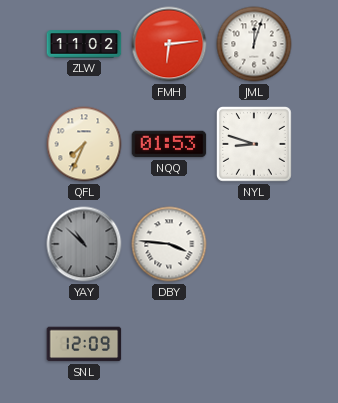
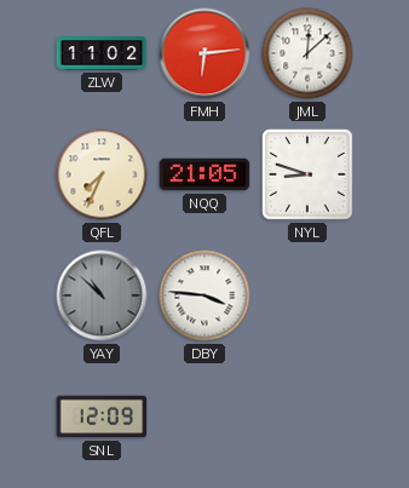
JML: 12:03 -> 12:08 (307, 53)
NQQ: 01:53 -> 21:05 (204, 174)
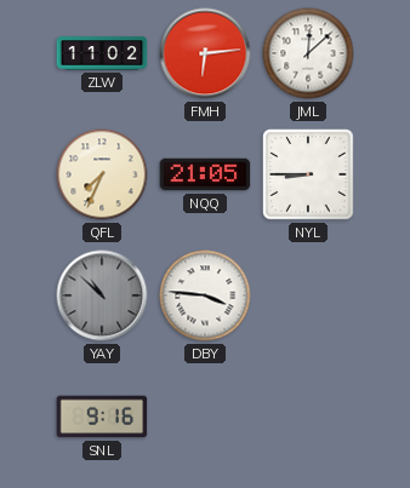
NYL: 8:48 -> 8:45 (309, 176)
SNL: 12:09 -> 9:16 (102, 417)
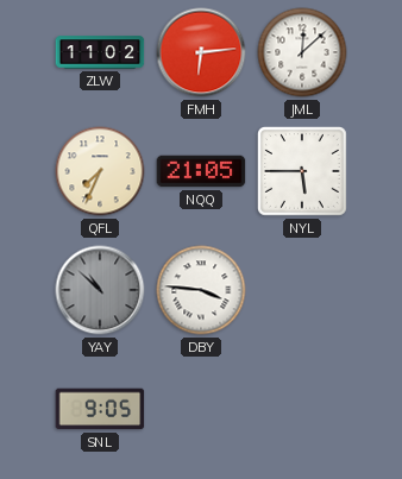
NYL: 8:45 -> 5:45 (303, 172)
SNL: 9:16 -> 9:05 (100, 409)
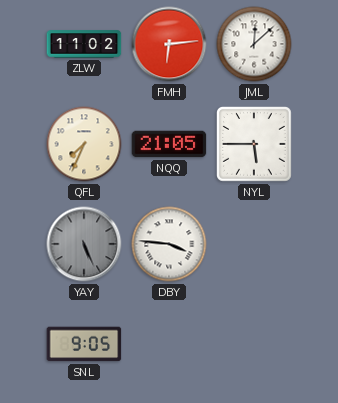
YAY: 10:52 -> 5:26 (84, 244)
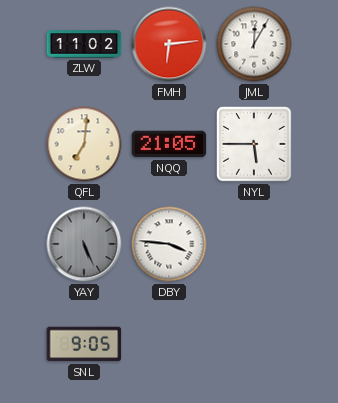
JML: 12:08 -> 12:05 (254, 44)
QFL: 7:34 -> 7:01 (84, 144)
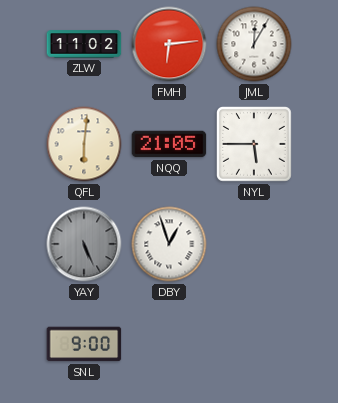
QFL: 7:01 -> 6:01 (84, 144)
DBY: 3:46 -> 12:57 (169, 244)
SNL: 9:05 -> 9:00 (84, 344)
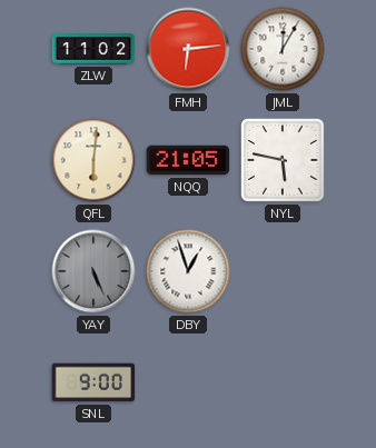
NYL: 5:45 -> 5:47 (284, 161)
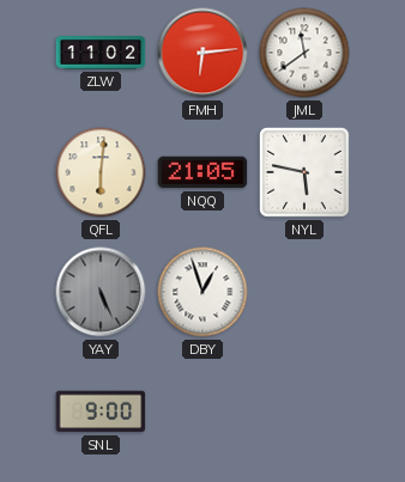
JML: 12:05 -> 11:39 (304, 53)
